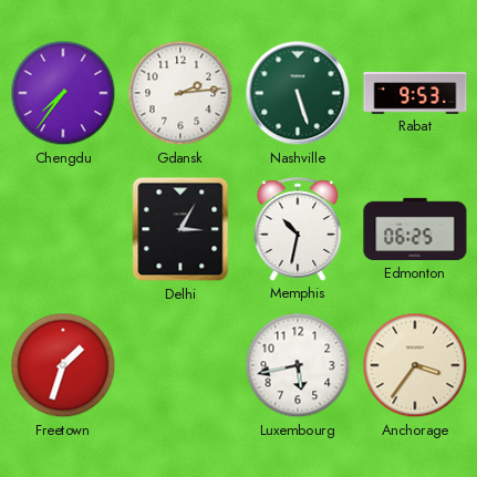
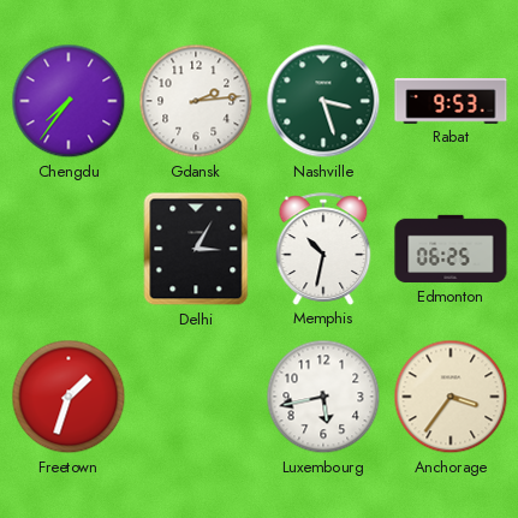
Nashville: 5:27 -> 3:27 (323, 101)
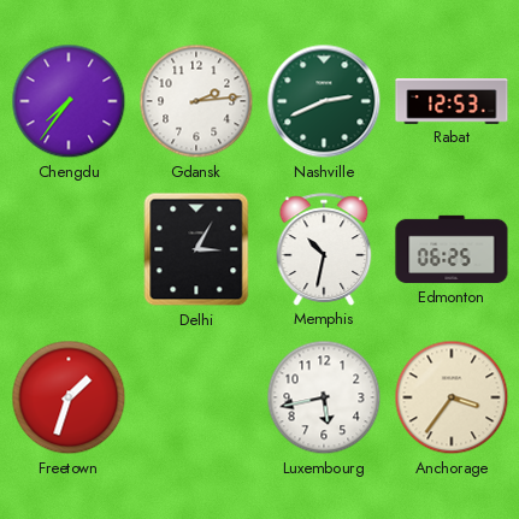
Nashville: 3:27 -> 2:41 (324, 101)
Rabat: 9:53 -> 12:53 (452, 102)
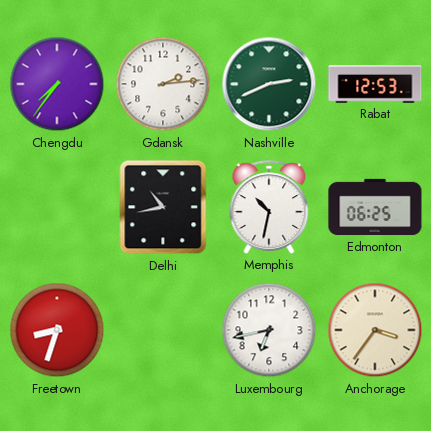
Delhi: 3:05 -> 10:43 (163, 207)
Freetown: 1:33 -> 8:33 (57, 330)
Luxembourg: 5:43 -> 6:43 (269, 330)
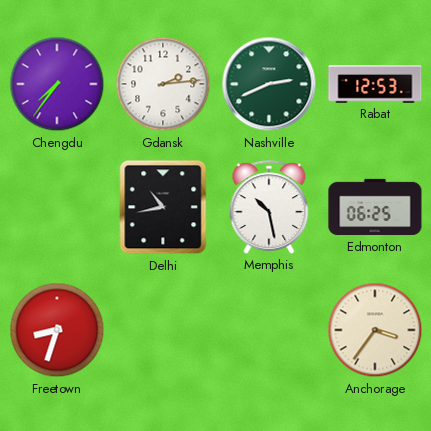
Memphis: 10:32 -> 10:28 (269, 207)
Luxembourg: 6:43 -> none (269, 330)
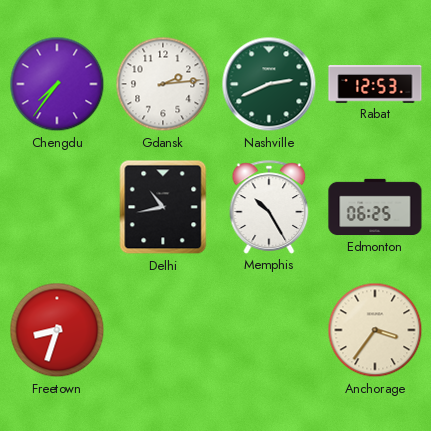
Memphis: 10:28 -> 10:25 (269, 207)
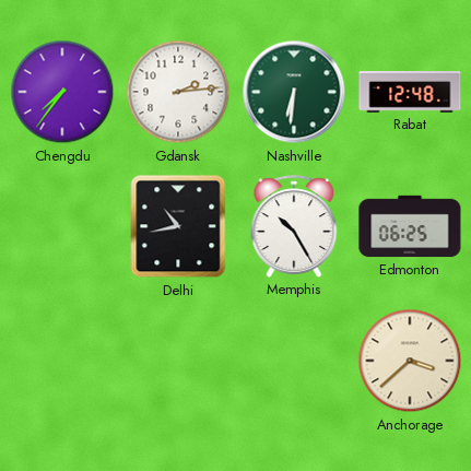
Nashville: 2:41 -> 6:31 (294, 92)
Rabat: 12:53 -> 12:48 (410, 93)
Freetown: 8:33 -> none (57, 330)
Anchorage: 3:36 -> 3:38 (410, 361)
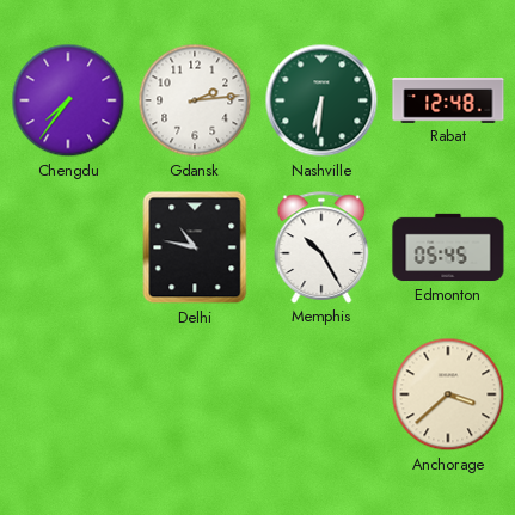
Delhi: 10:43 -> 10:47 (195, 247)
Edmonton: 06:25 -> 05:45 (448, 247)
